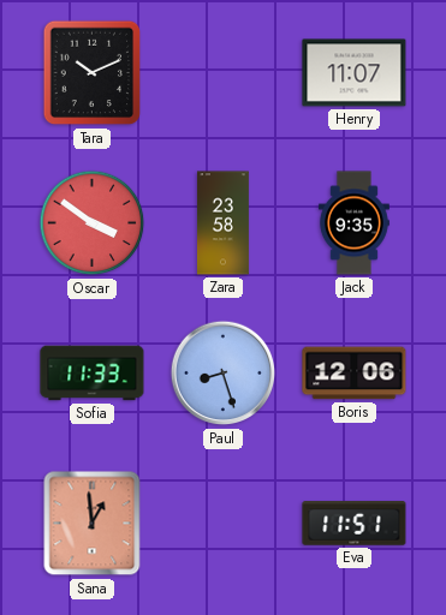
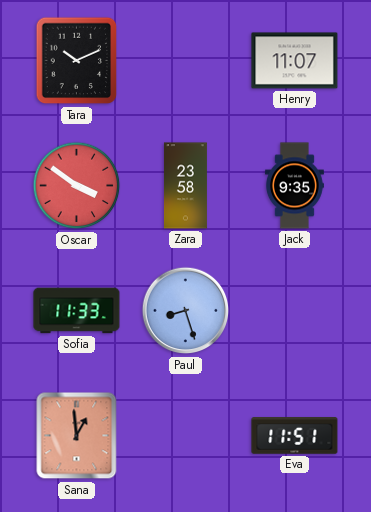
Boris: 12:06 -> none (355, 374)
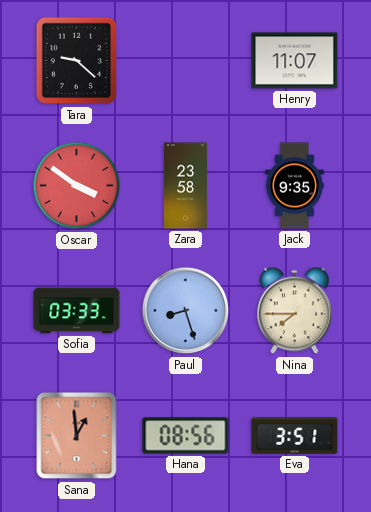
Tara: 10:11 -> 9:22 (77, 61)
Sofia: 11:33 -> 03:33 (77, 311)
Nina: none -> 7:45 (295, 311)
Hana: none -> 08:56 (186, 436)
Eva: 11:51 -> 3:51 (295, 436)
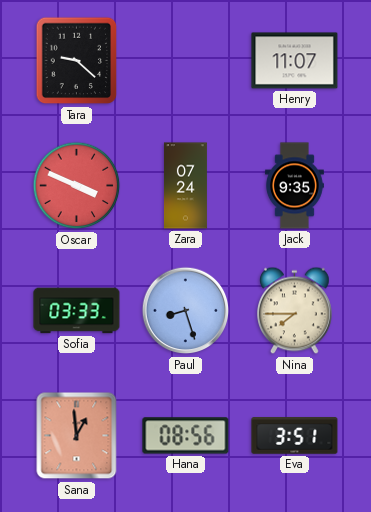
Oscar: 3:51 -> 3:49 (77, 186)
Zara: 23:58 -> 07:24 (185, 186)
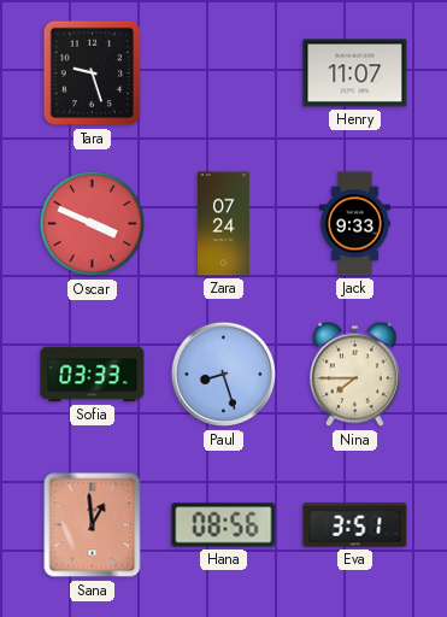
Tara: 9:22 -> 9:27 (93, 74)
Jack: 9:35 -> 9:33 (354, 224)
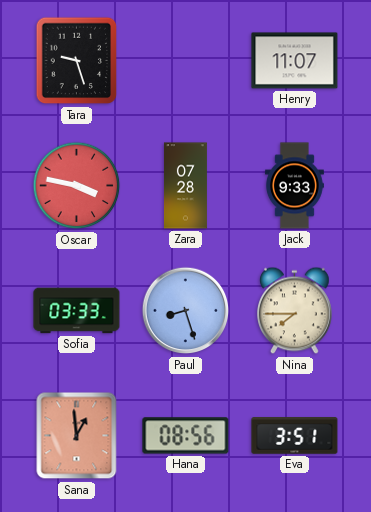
Oscar: 3:49 -> 3:47 (77, 186)
Zara: 07:24 -> 07:28 (185, 186)
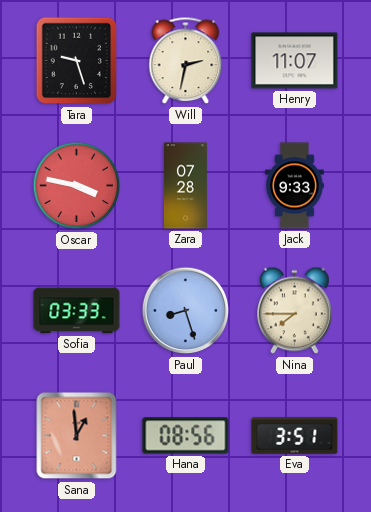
Will: none -> 2:32 (186, 61)
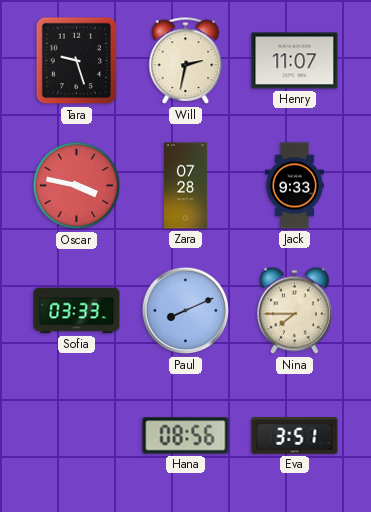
Paul: 8:27 -> 8:11 (186, 311)
Sana: 12:59 -> none (77, 436)
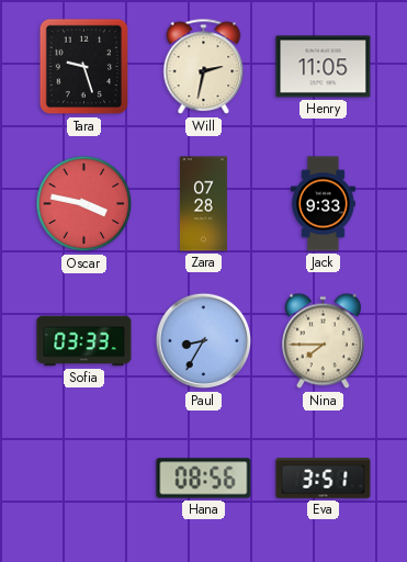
Henry: 11:07 -> 11:05 (324, 67)
Paul: 8:11 -> 8:35 (204, 341)
